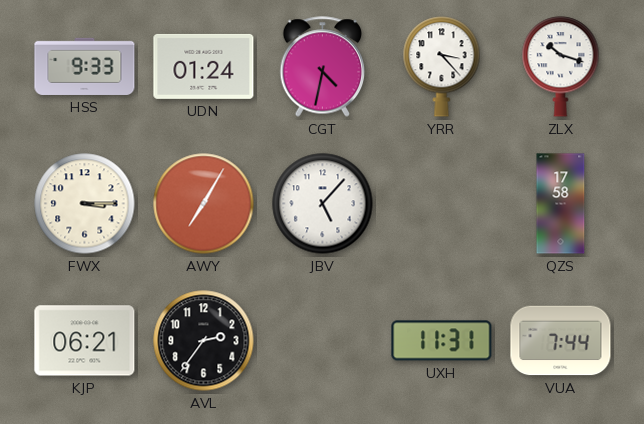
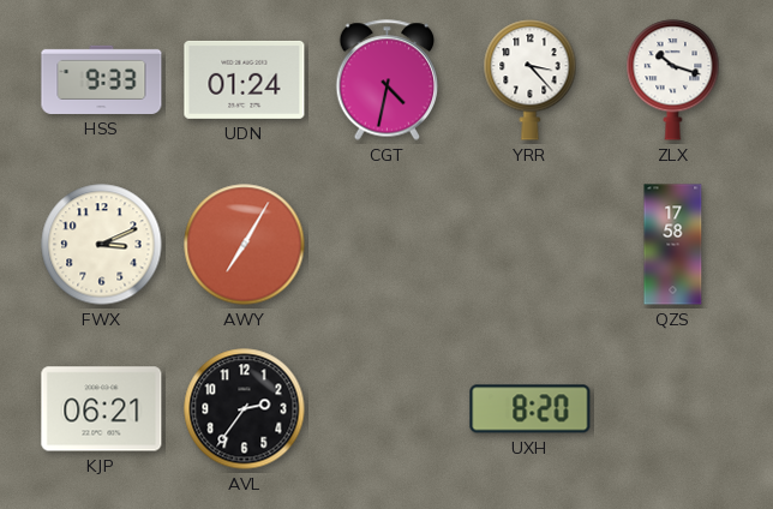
FWX: 3:15 -> 3:11 (102, 245)
JBV: 5:07 -> none (323, 204)
UXH: 11:31 -> 8:20 (531, 409)
VUA: 7:44 -> none (561, 341)
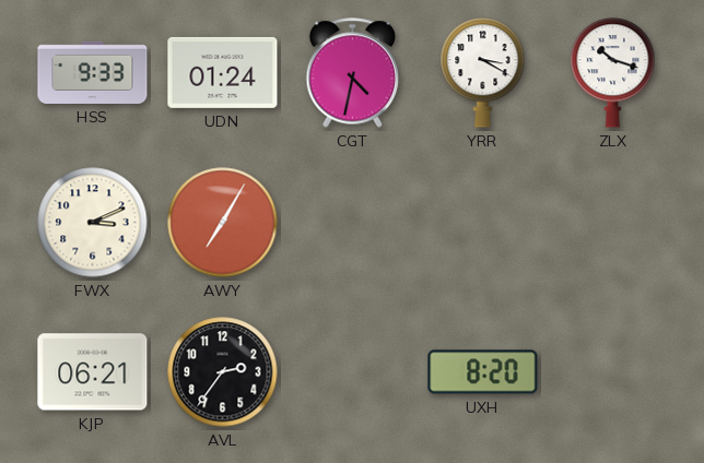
YRR: 3:23 -> 3:20 (483, 73)
QZS: 17:58 -> none (673, 245)
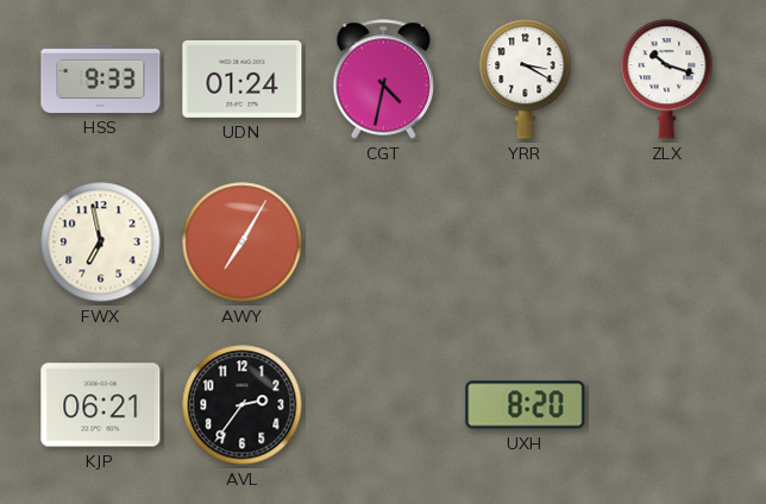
FWX: 3:11 -> 6:58 (101, 242)
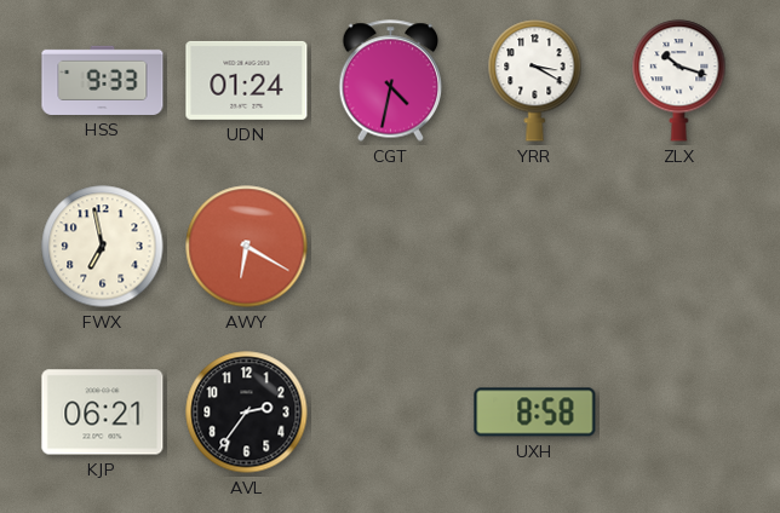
AWY: 7:05 -> 6:20 (247, 247)
UXH: 8:20 -> 8:58 (535, 413)
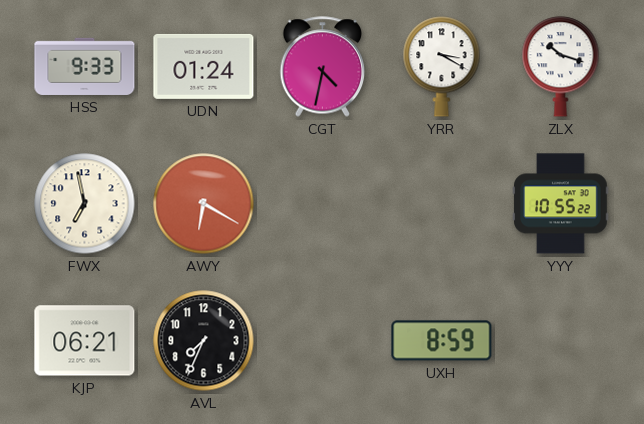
YYY: none -> 10:55 (561, 204)
AVL: 2:36 -> 7:34 (204, 341)
UXH: 8:58 -> 8:59 (442, 341)
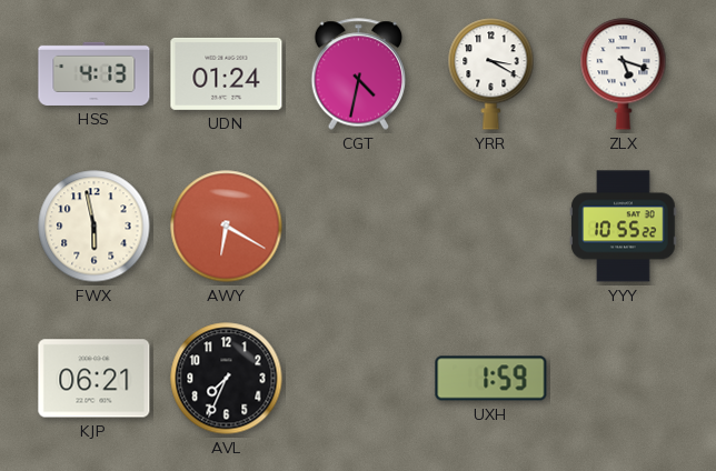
HSS: 9:33 -> 4:13 (95, 73)
ZLX: 10:18 -> 5:18 (624, 74)
FWX: 6:58 -> 5:58 (95, 227)
UXH: 8:59 -> 1:59 (491, 379)
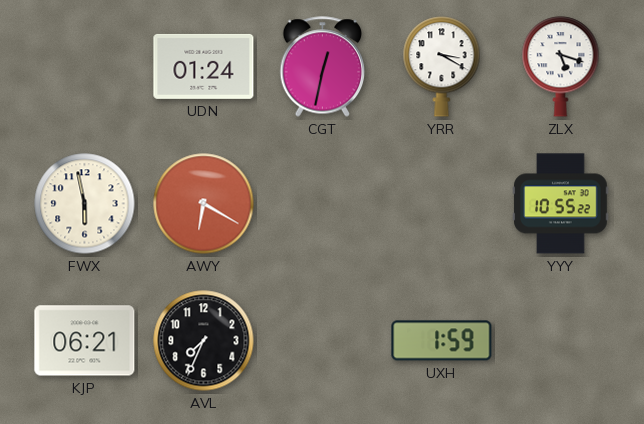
HSS: 4:13 -> none (95, 73)
CGT: 4:32 -> 12:32 (323, 67)
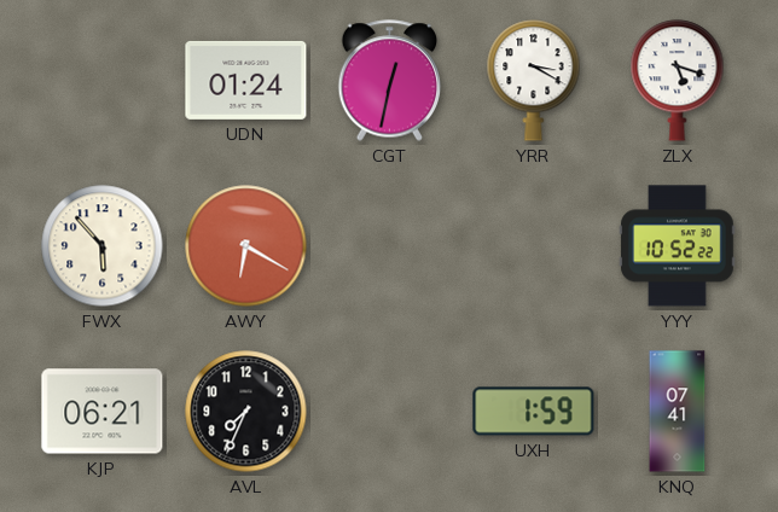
FWX: 5:58 -> 5:53 (103, 246)
YYY: 10:55 -> 10:52 (678, 246)
KNQ: none -> 07:41 (678, 412)
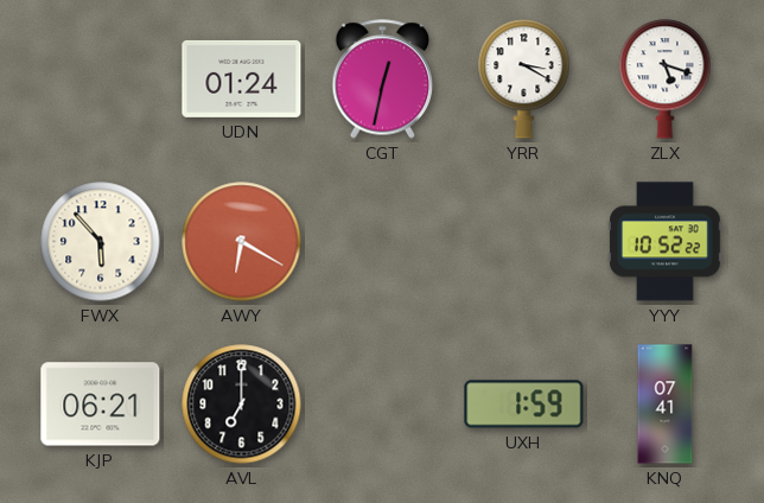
AVL: 7:34 -> 7:00 (242, 405)
